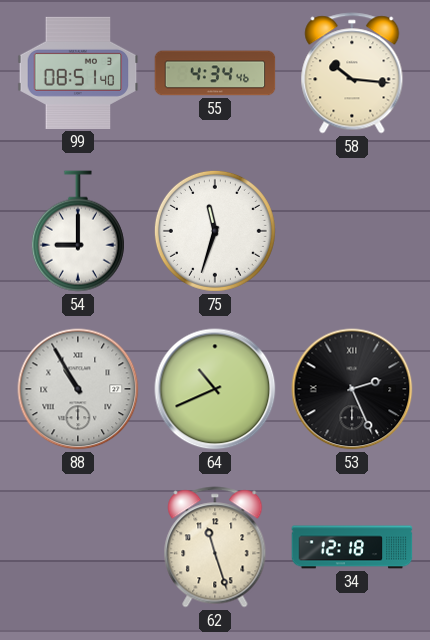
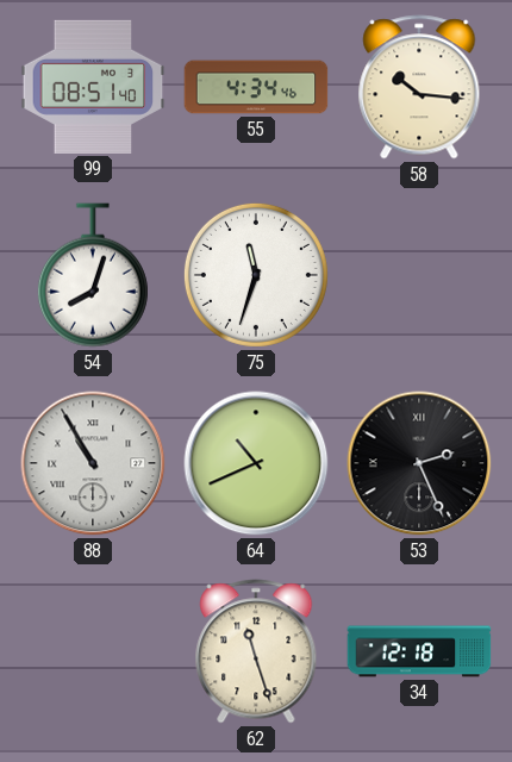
54: 9:00 -> 8:03 (93, 275)
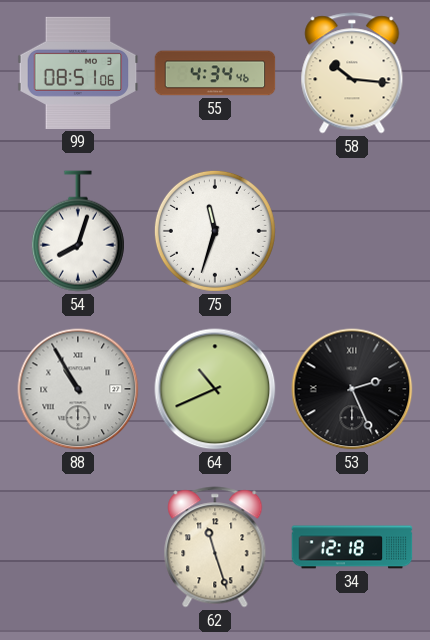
99: 08:51:40 -> 08:51:06 (78, 73)
